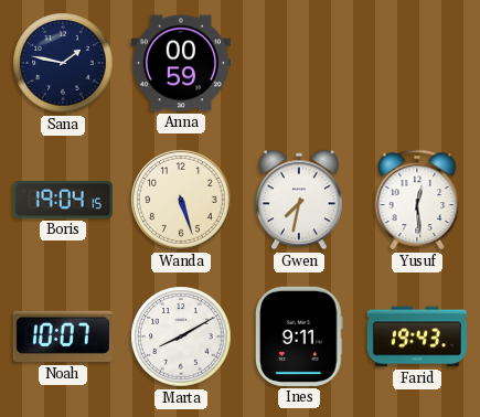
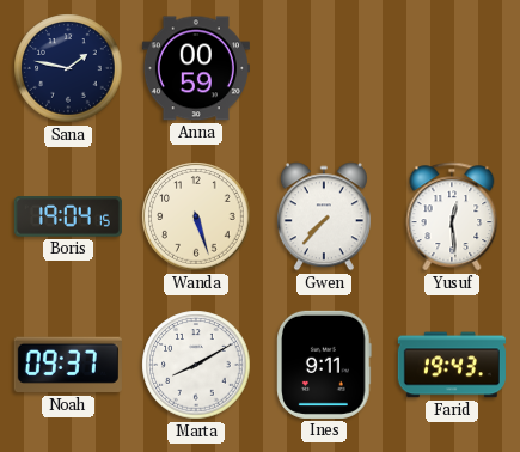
Gwen: 7:32 -> 7:37 (324, 216)
Noah: 10:07 -> 09:37 (68, 365)
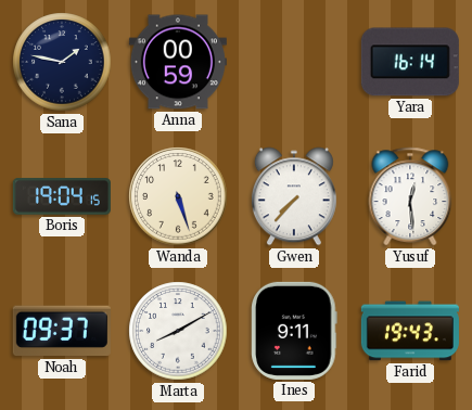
Yara: none -> 16:14 (410, 62)
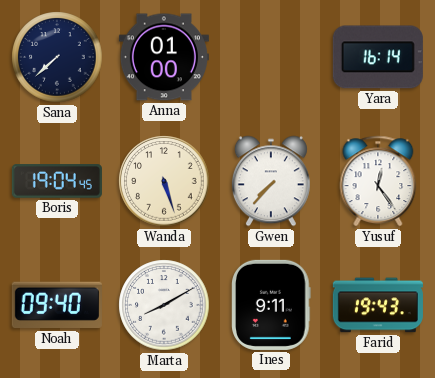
Sana: 1:47 -> 7:38 (57, 57)
Anna: 00:59 -> 01:00 (164, 57)
Boris: 19:04:15 -> 19:04:45 (57, 181)
Yusuf: 12:29 -> 12:24 (378, 181)
Noah: 09:37 -> 09:40 (57, 305)
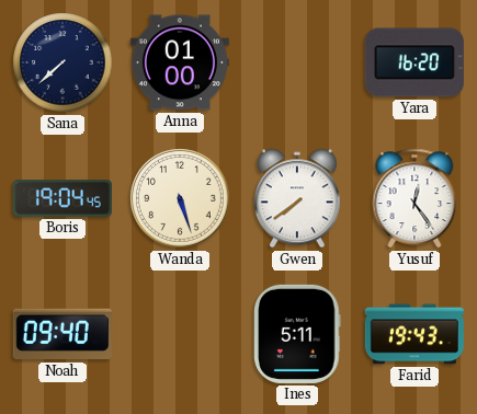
Yara: 16:14 -> 16:20 (414, 62)
Gwen: 7:37 -> 7:39 (297, 198)
Marta: 8:10 -> none (164, 305)
Ines: 9:11 -> 5:11 (297, 334)
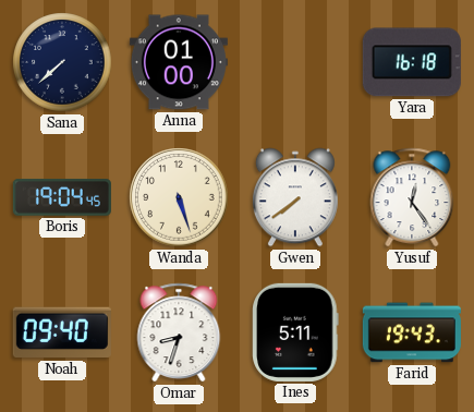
Yara: 16:20 -> 16:18 (412, 62)
Omar: none -> 8:33 (179, 332)
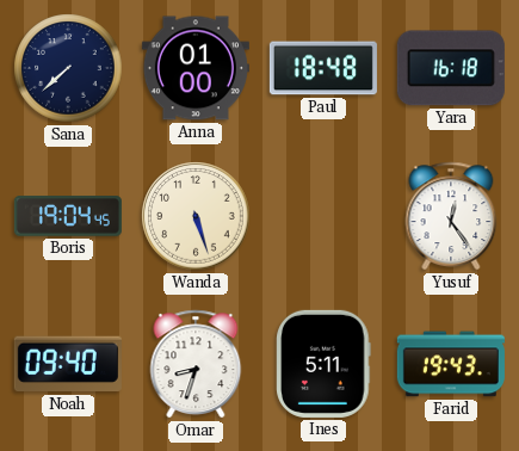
Paul: none -> 18:48 (323, 68)
Gwen: 7:39 -> none (295, 197)
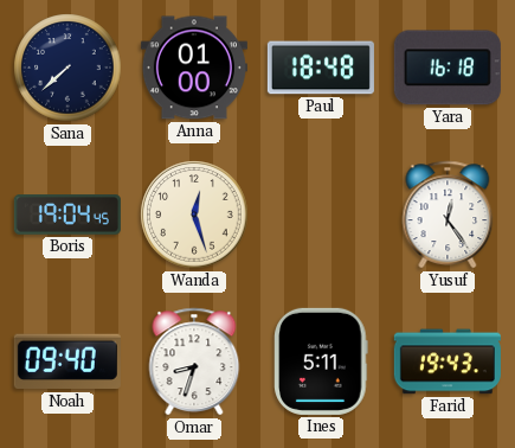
Wanda: 5:27 -> 12:27 (194, 215)
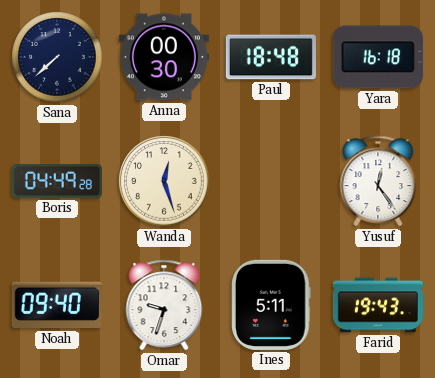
Anna: 01:00 -> 00:30 (164, 57)
Boris: 19:04 -> 04:49 (57, 181)
Omar: 8:33 -> 9:33 (164, 305)
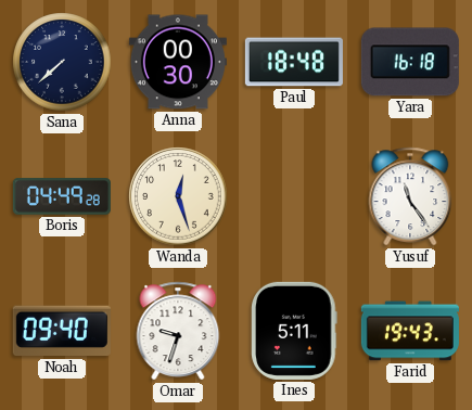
Yusuf: 12:24 -> 11:24 (410, 196)
